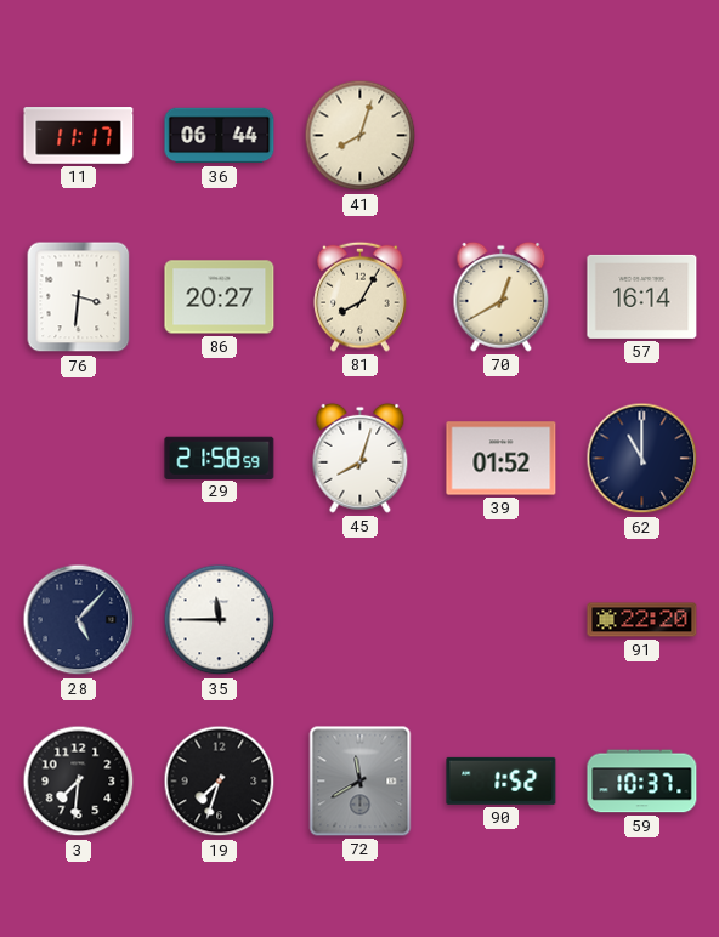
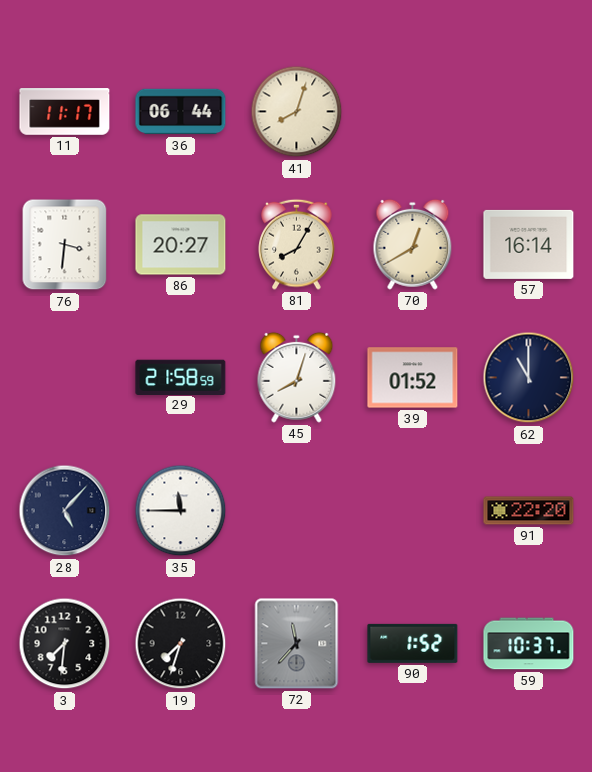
72: 11:40 -> 11:37 (297, 644)
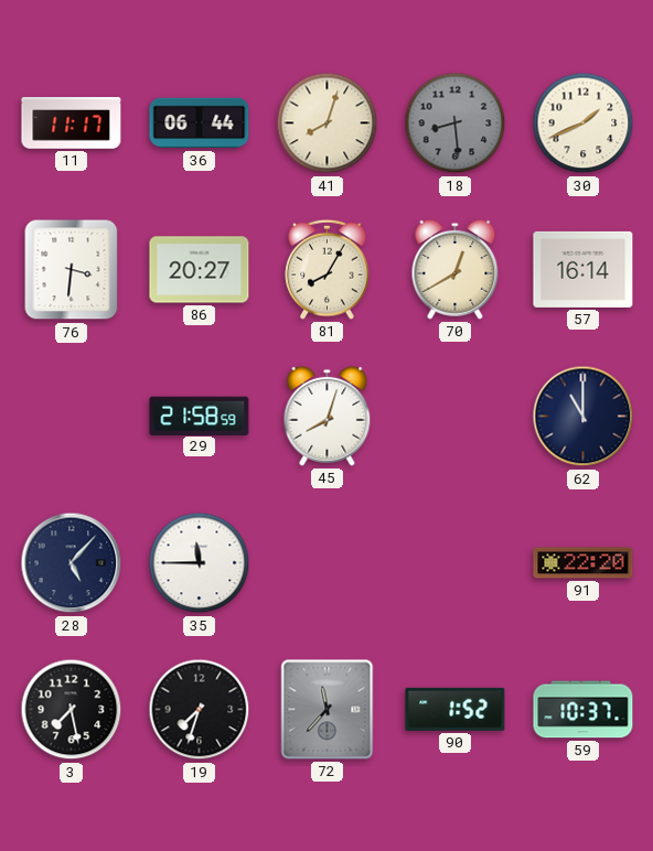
18: none -> 8:29 (456, 123)
30: none -> 1:41 (584, 123)
39: 01:52 -> none (413, 378)
3: 7:31 -> 7:28 (72, 710)
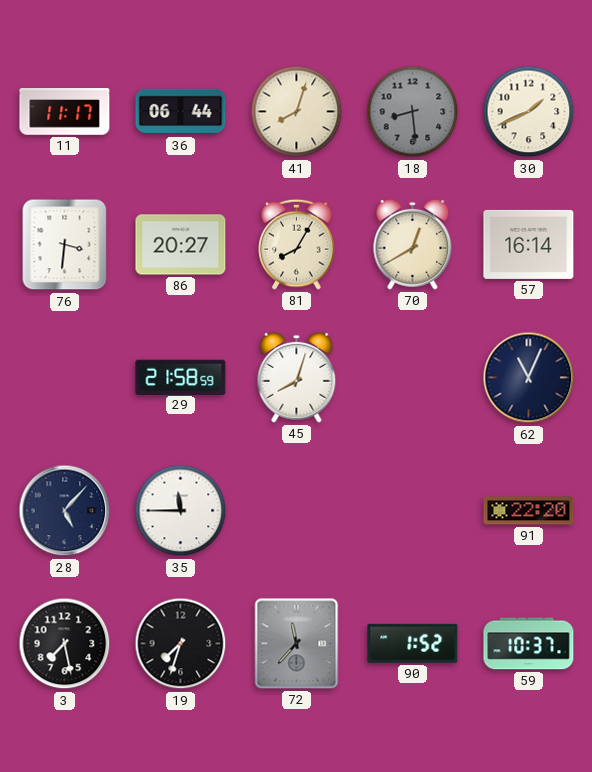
62: 11:00 -> 11:04 (529, 378)
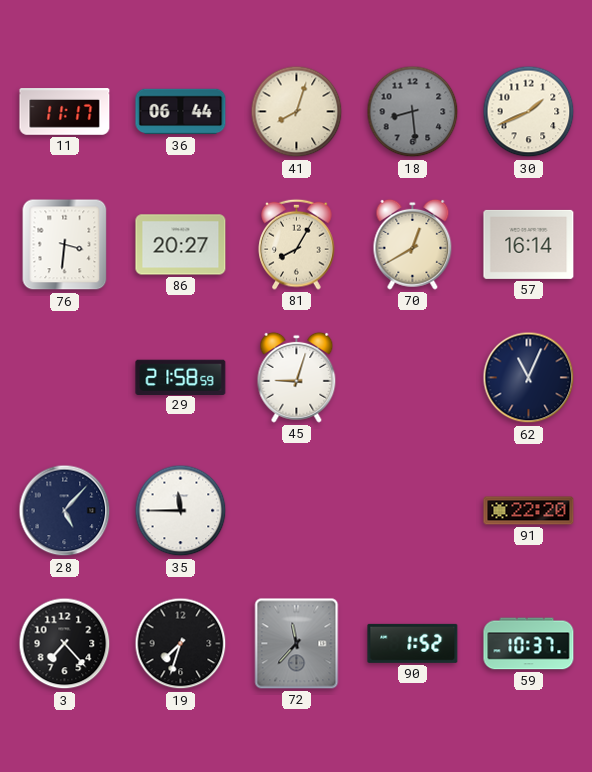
45: 8:03 -> 9:03 (297, 377)
3: 7:28 -> 7:23 (65, 644)
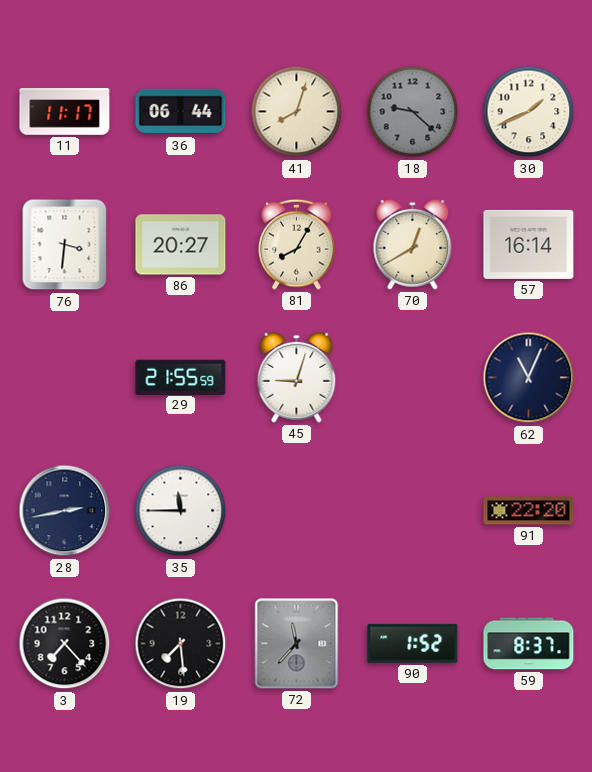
18: 8:29 -> 9:22 (413, 112)
29: 21:58 -> 21:55 (181, 377)
28: 5:07 -> 2:43 (65, 511)
19: 7:33 -> 7:29 (181, 644)
59: 10:37 -> 8:37 (529, 644)
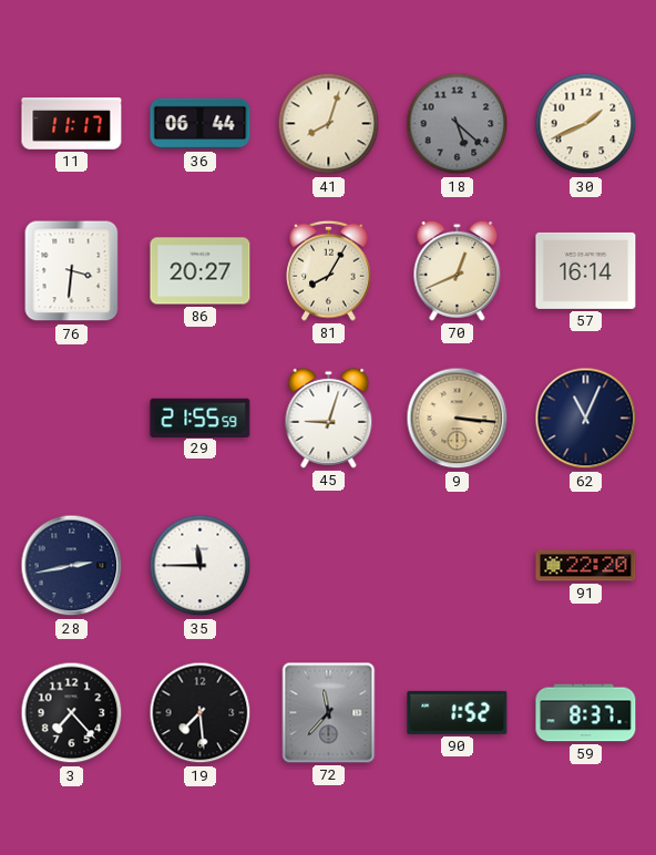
18: 9:22 -> 5:22 (458, 124)
70: 12:40 -> 12:41 (458, 270)
9: none -> 3:16 (458, 419)
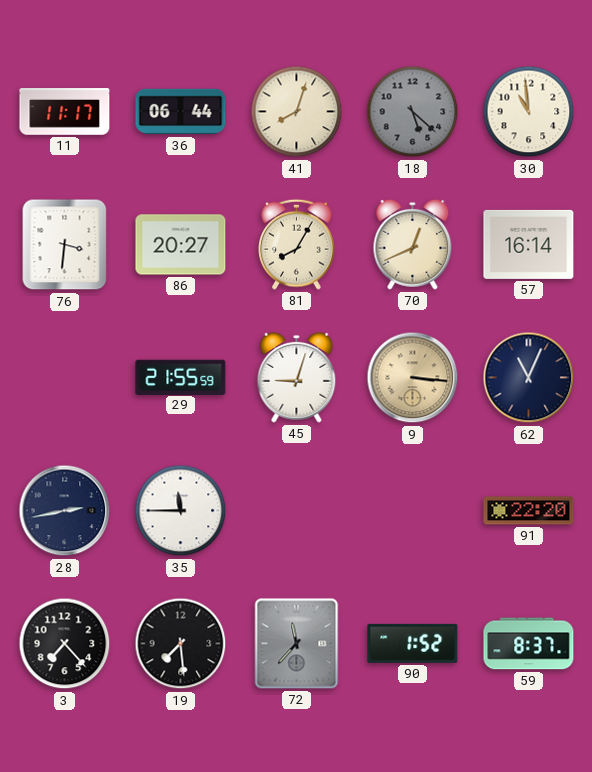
30: 1:41 -> 10:59 (529, 112)
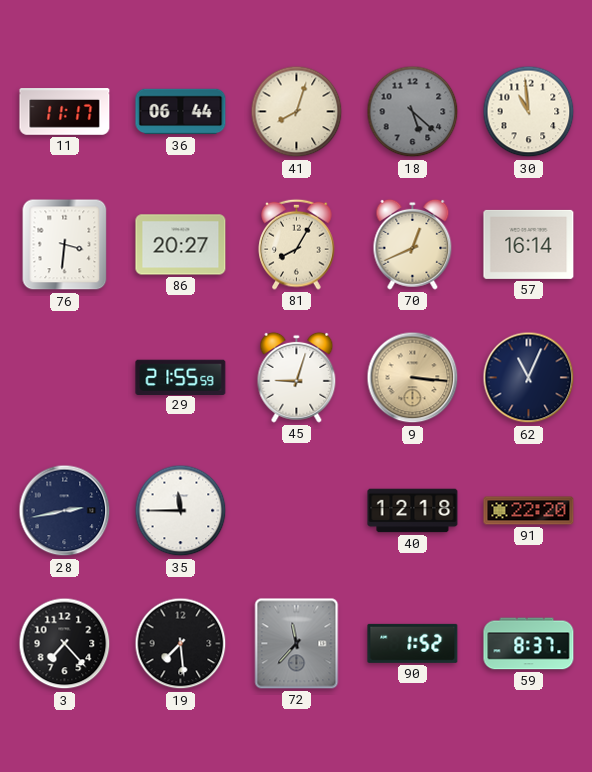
40: none -> 12:18 (413, 511)
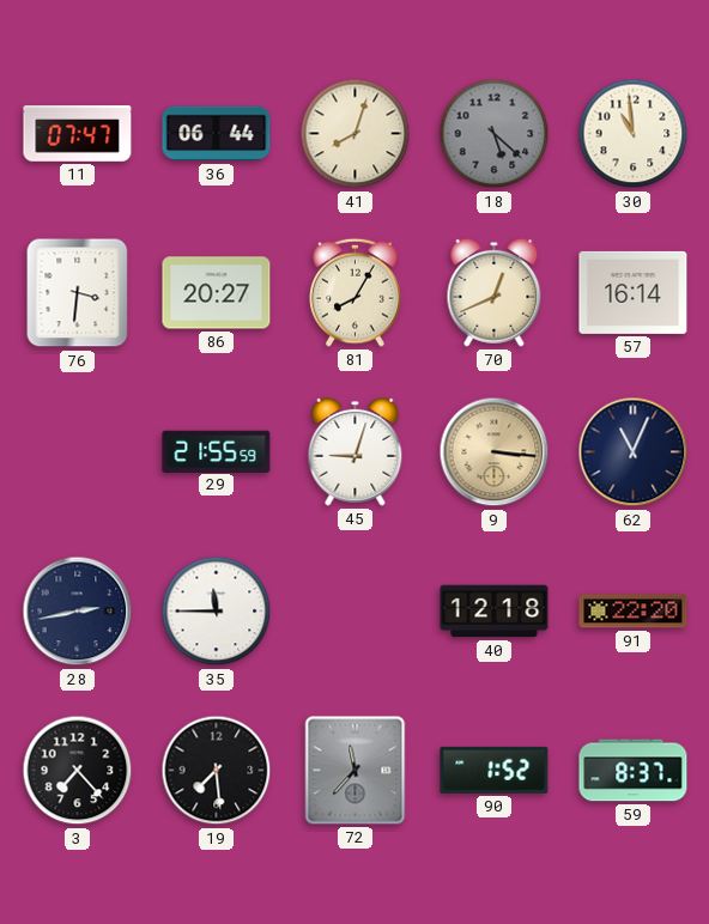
11: 11:17 -> 07:47 (78, 134)
